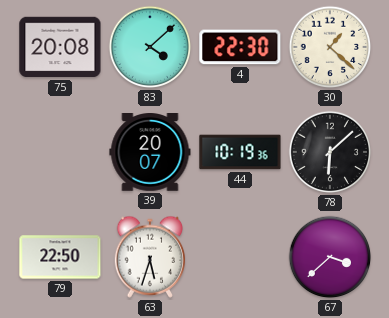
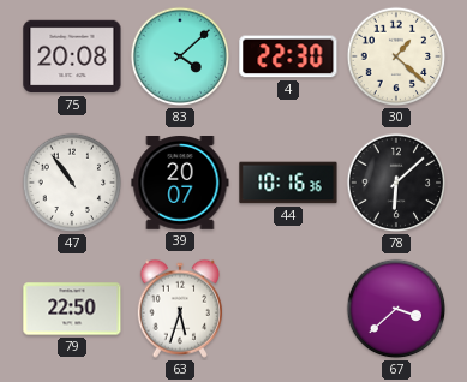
47: none -> 10:54 (72, 183)
44: 10:19 -> 10:16 (288, 183)
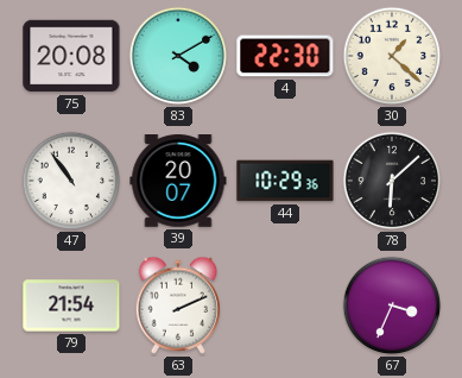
83: 4:08 -> 4:10 (178, 56)
44: 10:16 -> 10:29 (285, 181)
79: 22:50 -> 21:54 (71, 305)
63: 5:33 -> 2:11 (178, 305)
67: 3:38 -> 3:34 (392, 305)
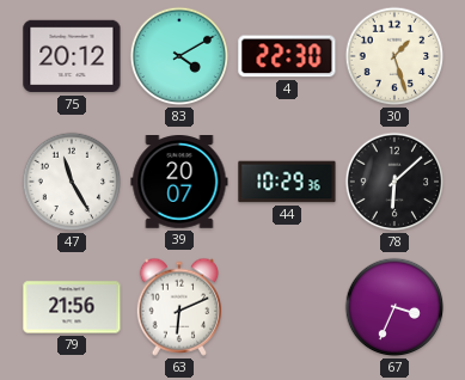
75: 20:08 -> 20:12 (72, 56)
30: 1:22 -> 1:27 (394, 56)
47: 10:54 -> 11:25 (72, 182)
79: 21:54 -> 21:56 (72, 307)
63: 2:11 -> 6:11 (179, 307)
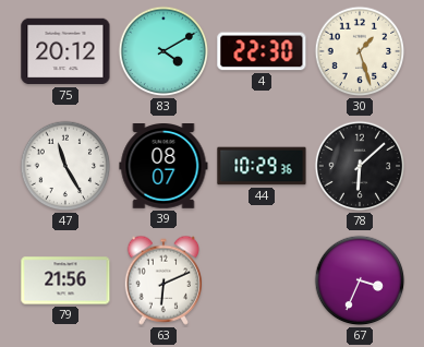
39: 20:07 -> 08:07 (163, 167)
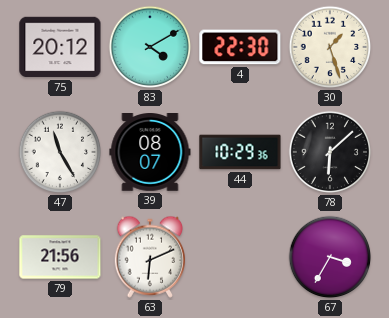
67: 3:34 -> 3:35 (330, 257)
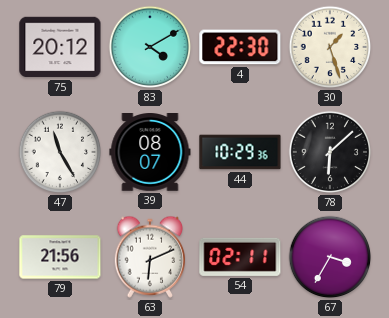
54: none -> 02:11 (240, 257)
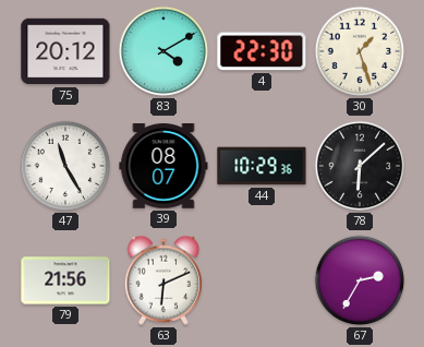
54: 02:11 -> none (240, 257)
67: 3:35 -> 2:35 (360, 280)
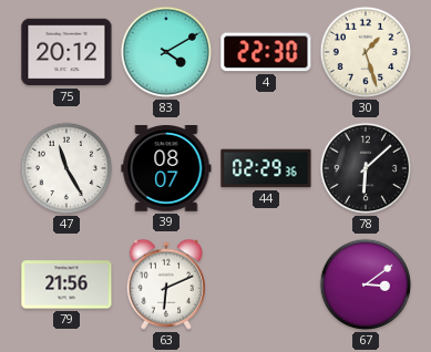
44: 10:29 -> 02:29 (266, 168)
67: 2:35 -> 3:09 (366, 284)
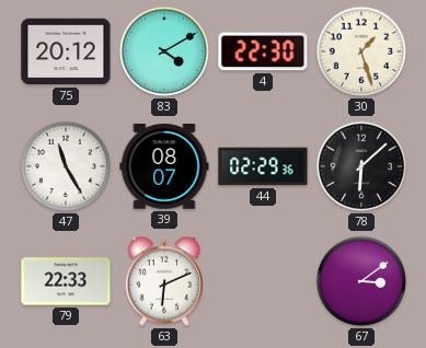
79: 21:56 -> 22:33 (66, 281)
